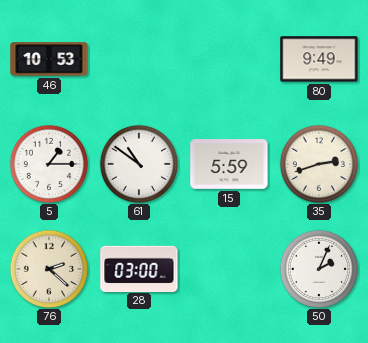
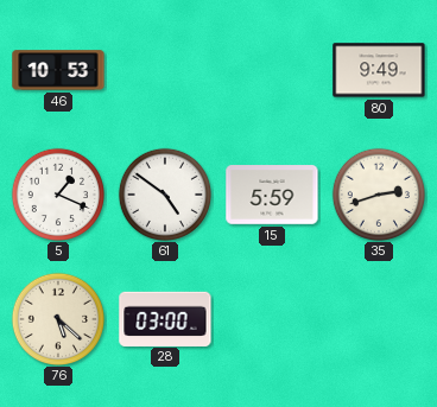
5: 1:15 -> 1:19 (57, 193)
61: 10:51 -> 4:51 (164, 193)
76: 2:22 -> 5:22 (57, 318)
50: 2:04 -> none (318, 268)
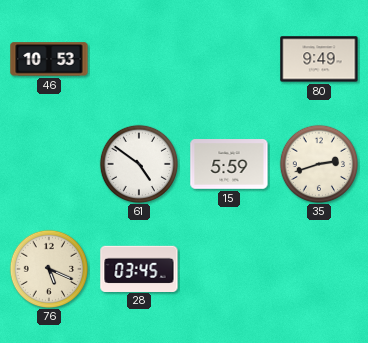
5: 1:19 -> none (57, 193)
76: 5:22 -> 5:19 (48, 268)
28: 03:00 -> 03:45 (139, 268)
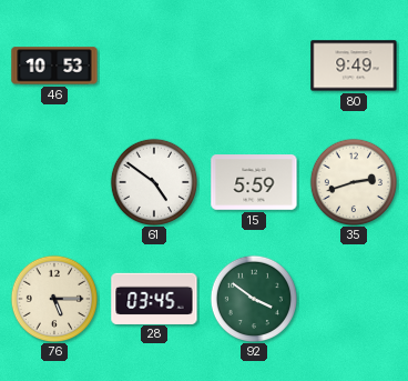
76: 5:19 -> 5:15 (53, 298)
92: none -> 3:51 (253, 298)
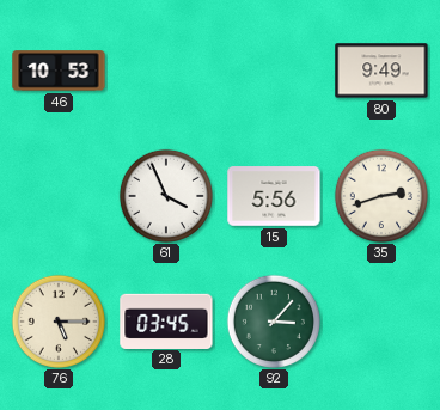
61: 4:51 -> 3:56 (165, 195)
15: 5:59 -> 5:56 (274, 196)
92: 3:51 -> 3:07 (273, 320)
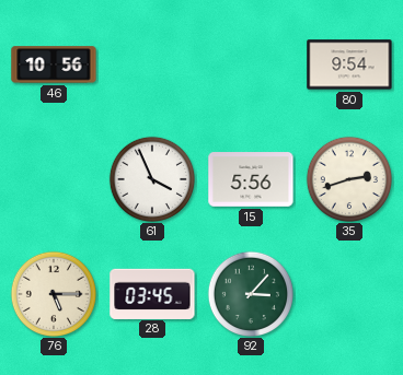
46: 10:53 -> 10:56 (54, 65)
80: 9:49 -> 9:54 (349, 65)
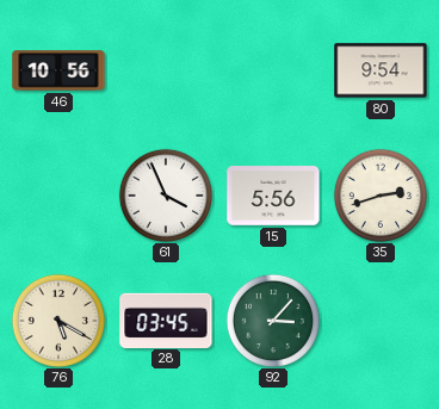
76: 5:15 -> 5:20 (57, 320)
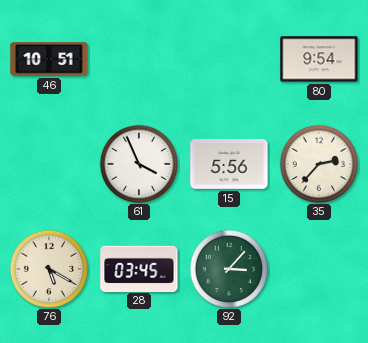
46: 10:56 -> 10:51 (49, 59)
35: 2:42 -> 2:37 (318, 163)
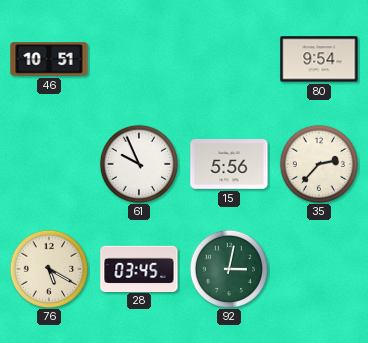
61: 3:56 -> 9:56 (138, 163)
92: 3:07 -> 3:02 (228, 268)
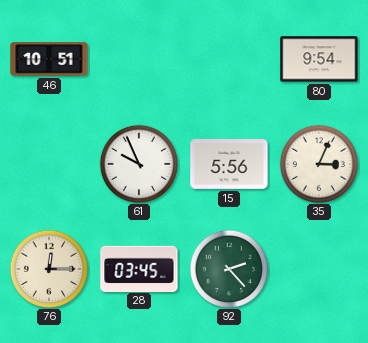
35: 2:37 -> 3:04 (318, 163)
76: 5:20 -> 12:15 (48, 268)
92: 3:02 -> 2:23 (228, 268)
